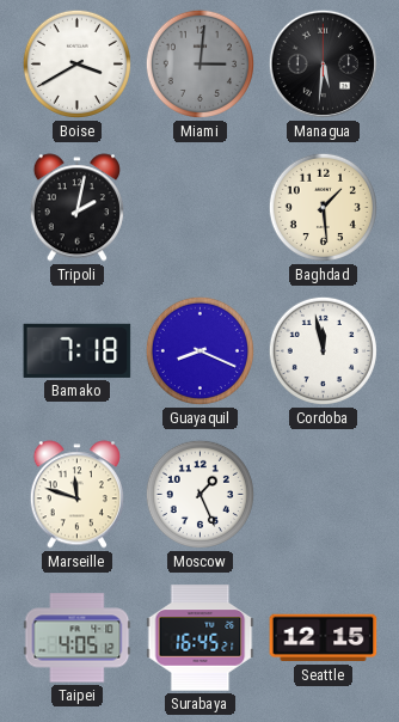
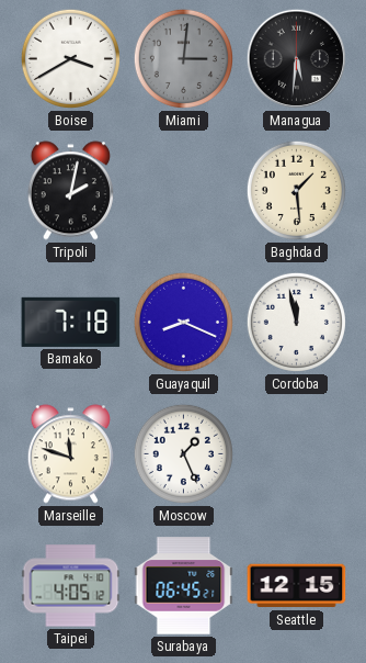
Surabaya: 16:45 -> 06:45 (184, 586)
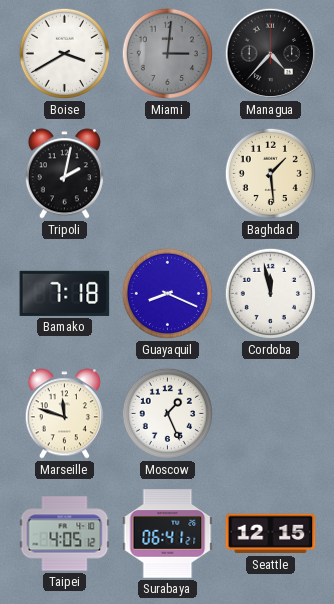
Managua: 5:31 -> 4:37 (270, 53)
Surabaya: 06:45 -> 06:41 (168, 534)
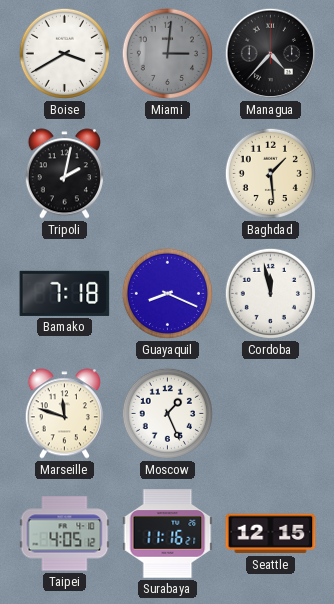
Surabaya: 06:41 -> 11:16 (168, 534)
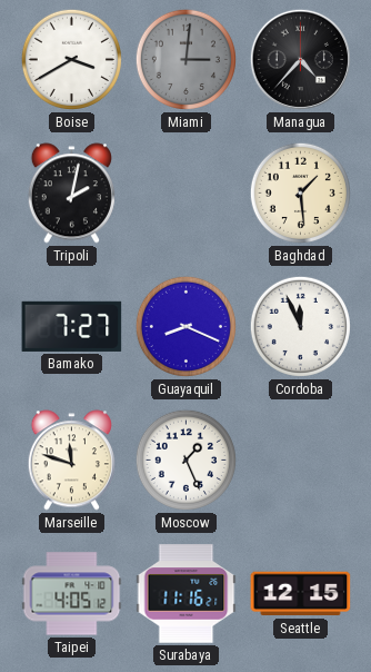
Bamako: 7:18 -> 7:27 (72, 326)
Cordoba: 11:58 -> 11:56 (300, 326)
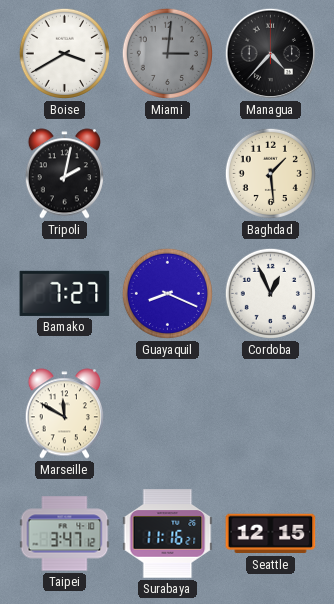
Cordoba: 11:56 -> 12:56 (270, 293)
Marseille: 11:48 -> 11:50 (64, 414)
Moscow: 1:26 -> none (185, 459)
Taipei: 4:05 -> 3:47 (65, 534)
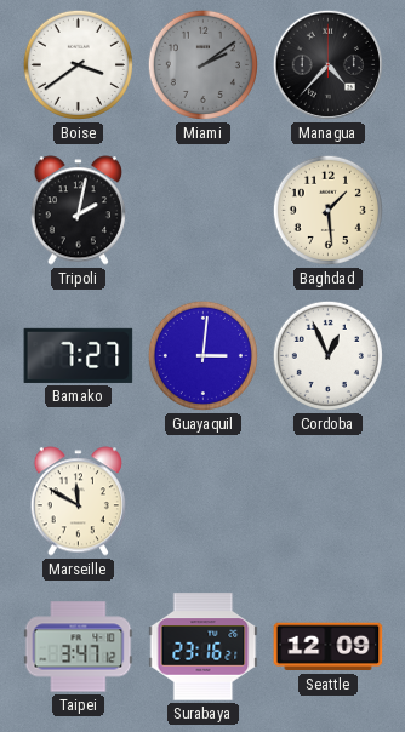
Boise: 3:40 -> 3:39 (78, 64)
Miami: 3:01 -> 2:09 (202, 64)
Guayaquil: 8:19 -> 3:01 (202, 355)
Surabaya: 11:16 -> 23:16 (204, 647)
Seattle: 12:15 -> 12:09 (329, 647)
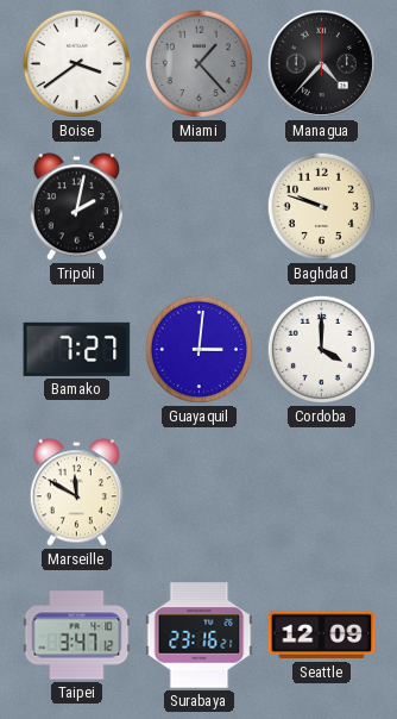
Miami: 2:09 -> 1:23 (198, 63)
Baghdad: 1:29 -> 9:48 (321, 206)
Cordoba: 12:56 -> 4:00 (321, 349)
